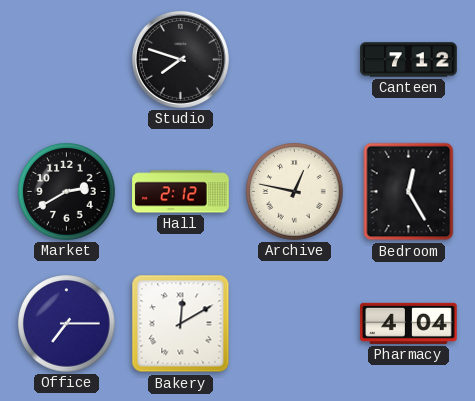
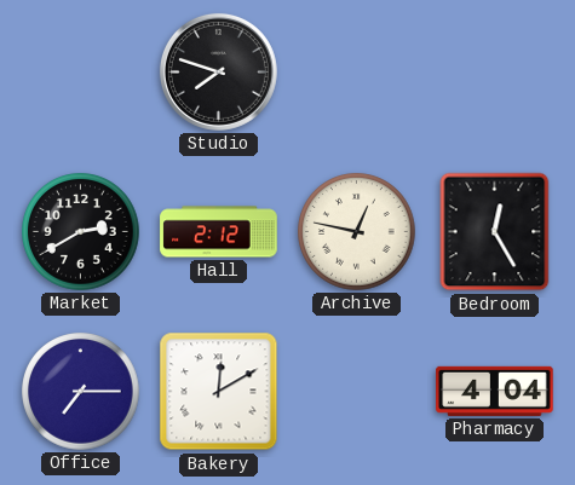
Canteen: 7:12 -> none (409, 60)
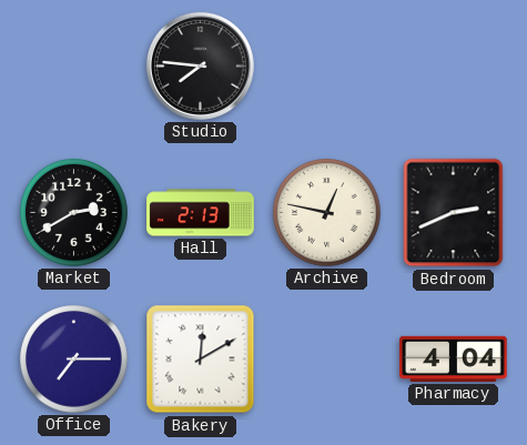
Studio: 7:48 -> 7:46 (200, 65)
Hall: 2:12 -> 2:13 (201, 213)
Bedroom: 12:25 -> 2:41 (454, 213)
